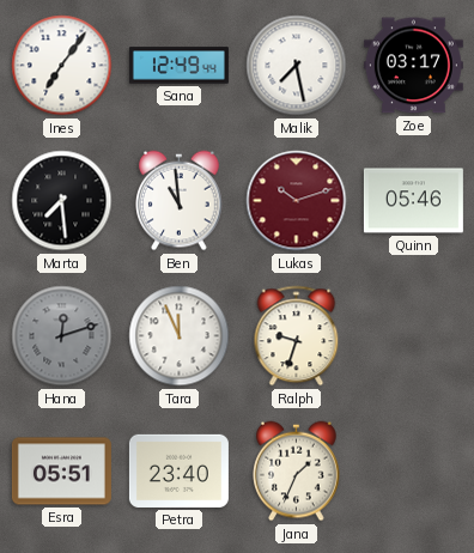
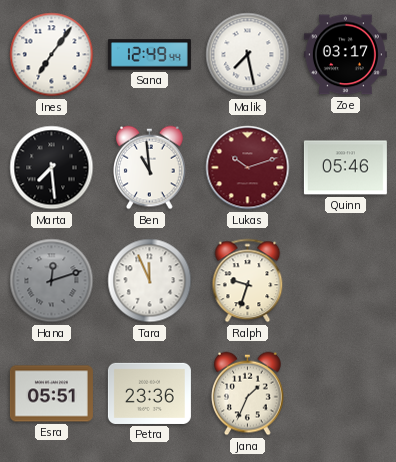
Petra: 23:40 -> 23:36 (149, 393)
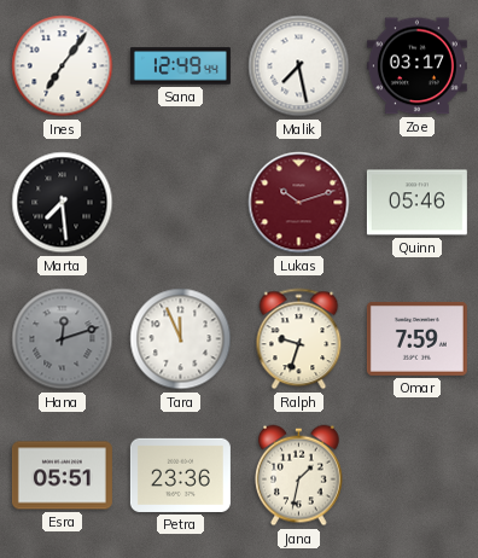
Ben: 10:59 -> none (150, 168)
Omar: none -> 7:59 (416, 338)
Jana: 1:34 -> 1:32 (299, 476)
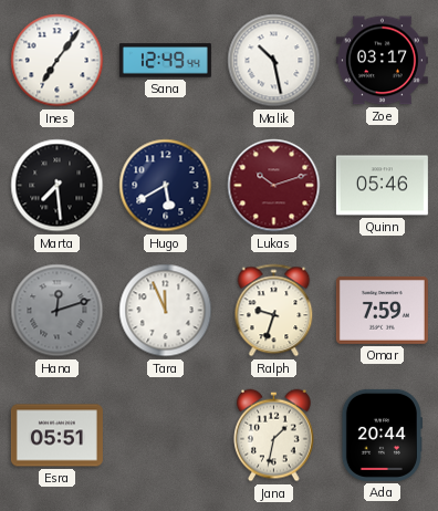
Malik: 7:28 -> 10:28 (274, 61)
Hugo: none -> 5:40 (166, 186)
Petra: 23:36 -> none (180, 475)
Ada: none -> 20:44 (382, 435)
